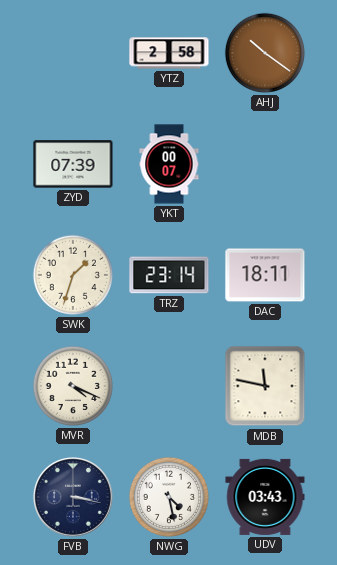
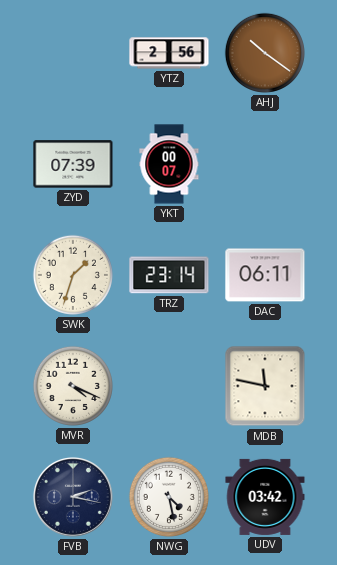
YTZ: 2:58 -> 2:56 (169, 53)
DAC: 18:11 -> 06:11 (265, 275)
FVB: 3:17 -> 2:17 (73, 497)
UDV: 03:43 -> 03:42 (265, 497)
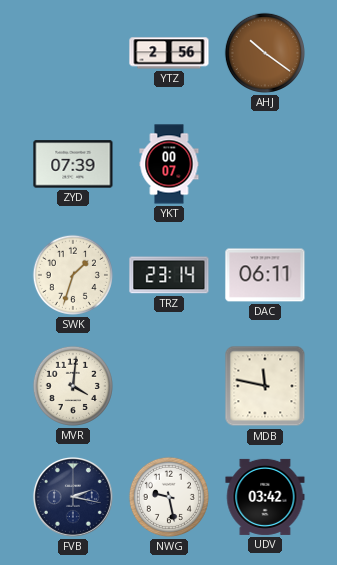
MVR: 4:19 -> 4:01 (73, 386)
NWG: 4:28 -> 9:28 (169, 497)
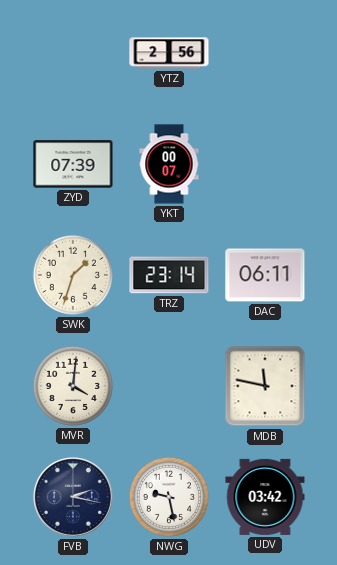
AHJ: 10:21 -> none (265, 53)
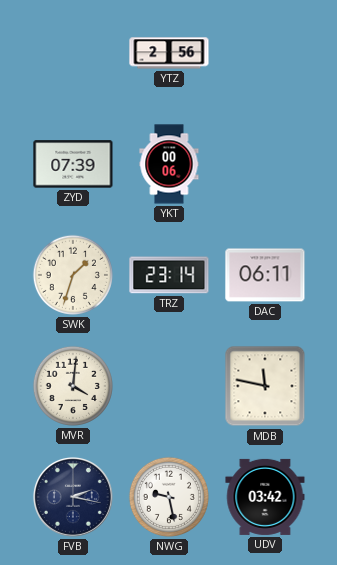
YKT: 00:07 -> 00:06 (169, 164)
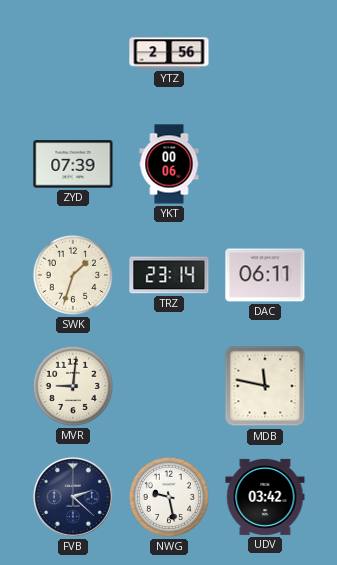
MVR: 4:01 -> 9:01 (73, 386)
FVB: 2:17 -> 2:22 (73, 497)
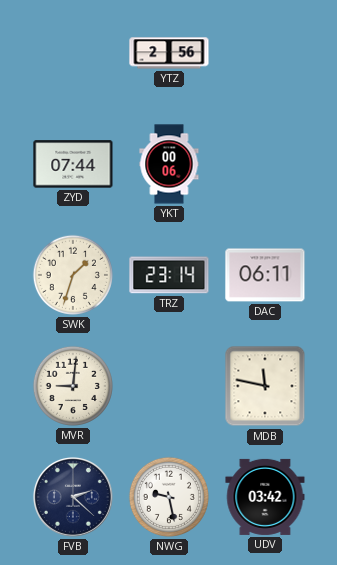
ZYD: 07:39 -> 07:44 (73, 164)
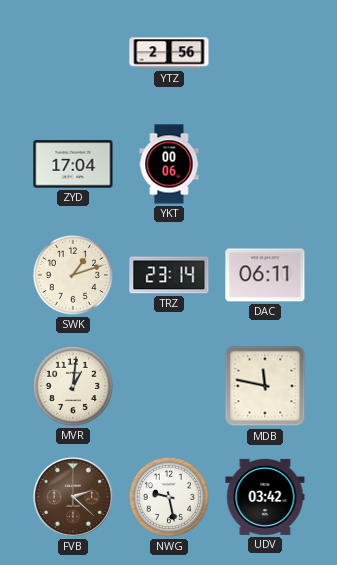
ZYD: 07:44 -> 17:04 (73, 164)
SWK: 1:33 -> 1:12 (73, 275)
MVR: 9:01 -> 1:01 (73, 386)
FVB dial: navy -> brown (73, 497)
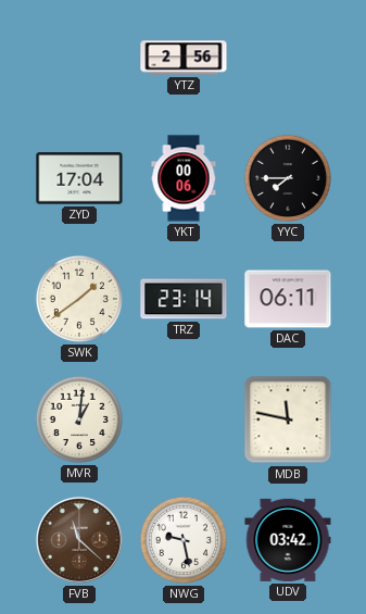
YYC: none -> 7:45 (288, 178)
SWK: 1:12 -> 1:39 (79, 299)
FVB: 2:22 -> 11:22 (79, 540)
